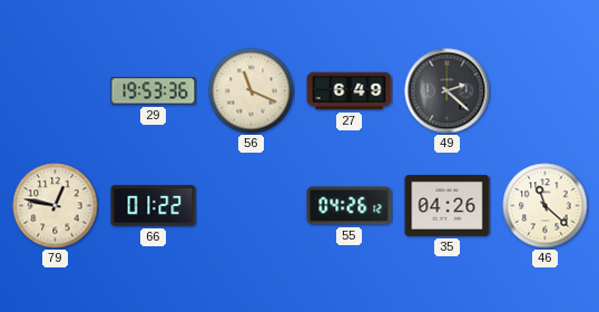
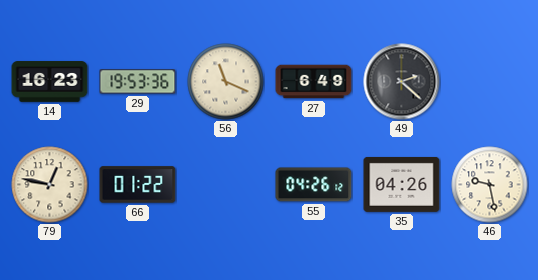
14: none -> 16:23 (50, 82)
46: 11:22 -> 9:28 (490, 185)
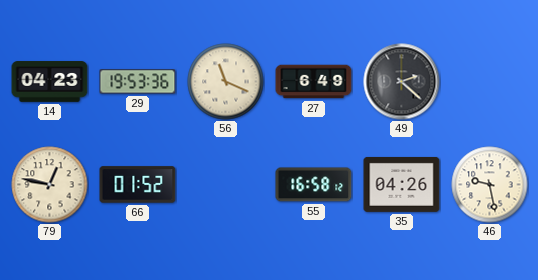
14: 16:23 -> 04:23 (50, 82)
66: 01:22 -> 01:52 (138, 185)
55: 04:26 -> 16:58 (314, 185)
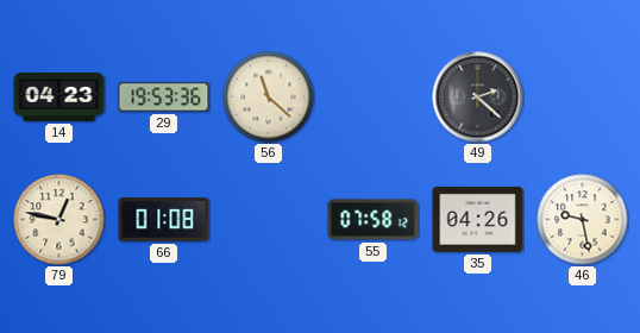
56: 11:19 -> 11:22 (269, 98)
27: 6:49 -> none (314, 82)
66: 01:52 -> 01:08 (164, 220)
55: 16:58 -> 07:58 (374, 220)
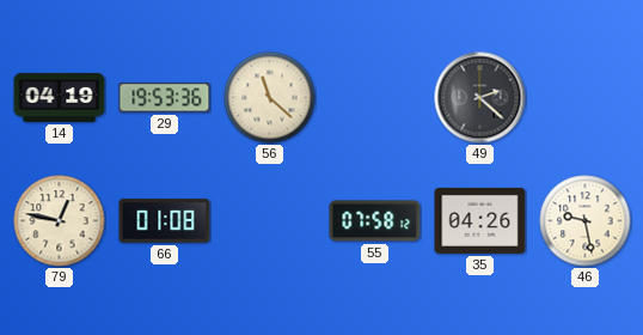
14: 04:23 -> 04:19 (60, 98)
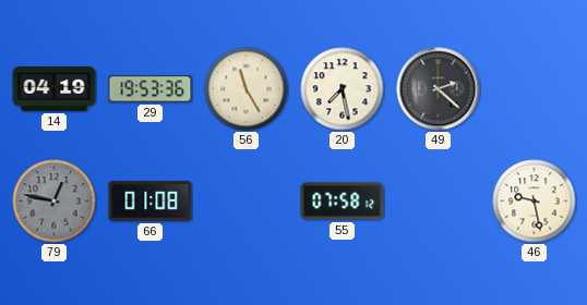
56: 11:22 -> 11:25 (247, 89)
20: none -> 7:28 (343, 89)
79 dial: cream -> grey (55, 202)
35: 04:26 -> none (480, 220)
